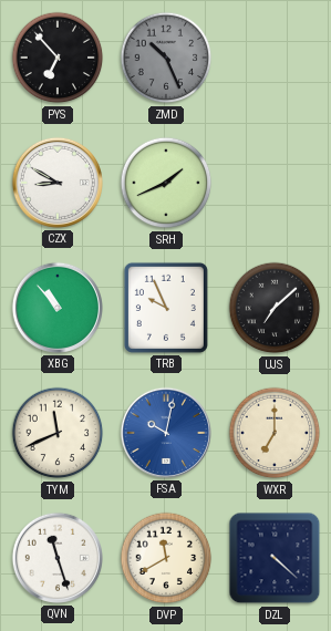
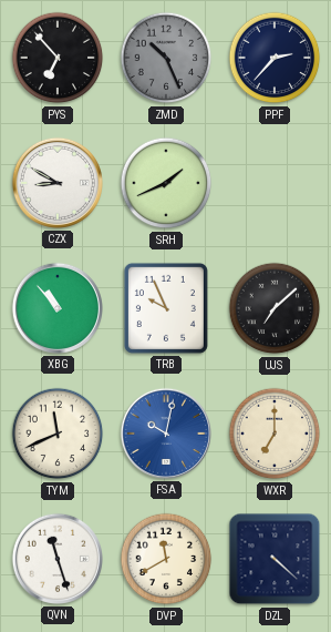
PPF: none -> 2:37 (275, 58)
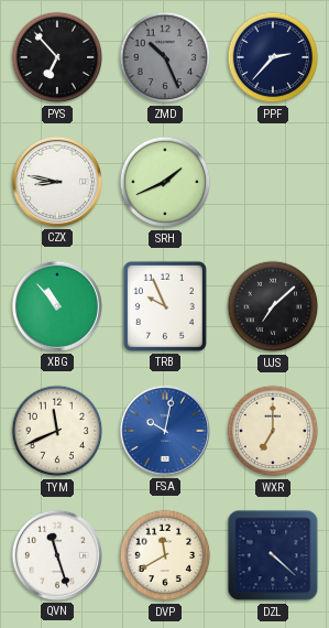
CZX: 8:50 -> 8:47 (57, 182)
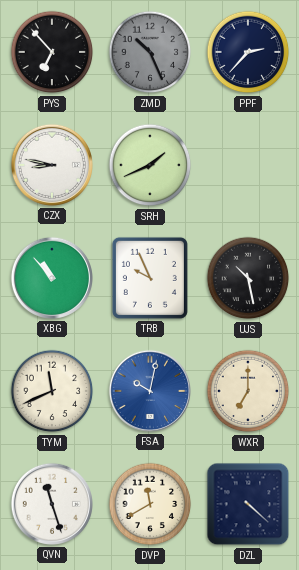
UJS: 7:08 -> 10:28 (248, 278)
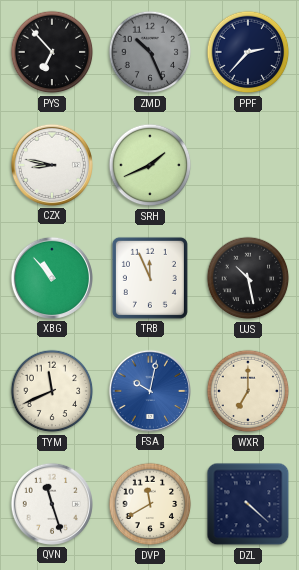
TRB: 9:56 -> 11:56 (150, 278)
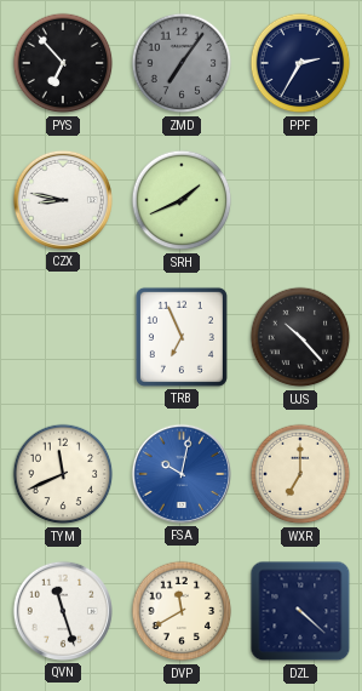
ZMD: 10:26 -> 7:06 (182, 63)
PPF: 2:37 -> 2:35 (300, 63)
XBG: 10:53 -> none (52, 278)
TRB: 11:56 -> 6:56 (182, 337)
UJS: 10:28 -> 10:23 (300, 337)
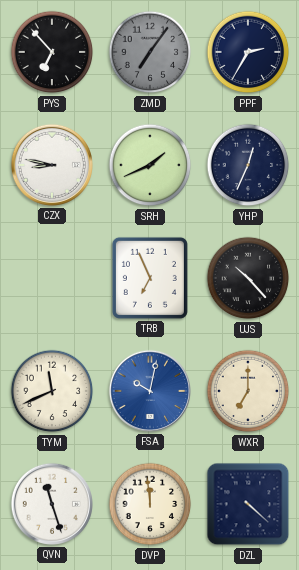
YHP: none -> 12:34 (248, 165)
DVP: 11:40 -> 11:59 (150, 504)
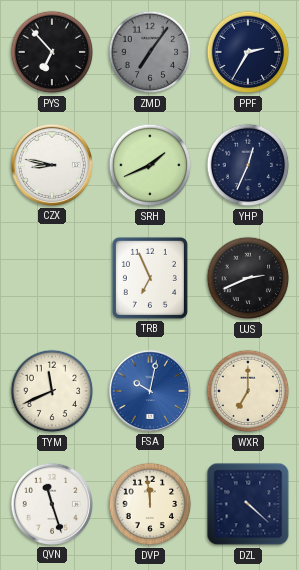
UJS: 10:23 -> 2:41 (248, 278)
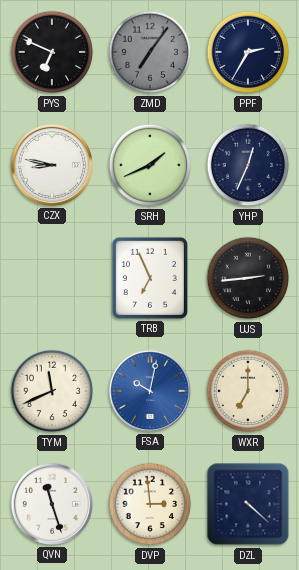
PYS: 6:53 -> 6:49 (52, 52)
UJS: 2:41 -> 2:44 (248, 278)
DVP: 11:59 -> 2:59 (150, 504)
